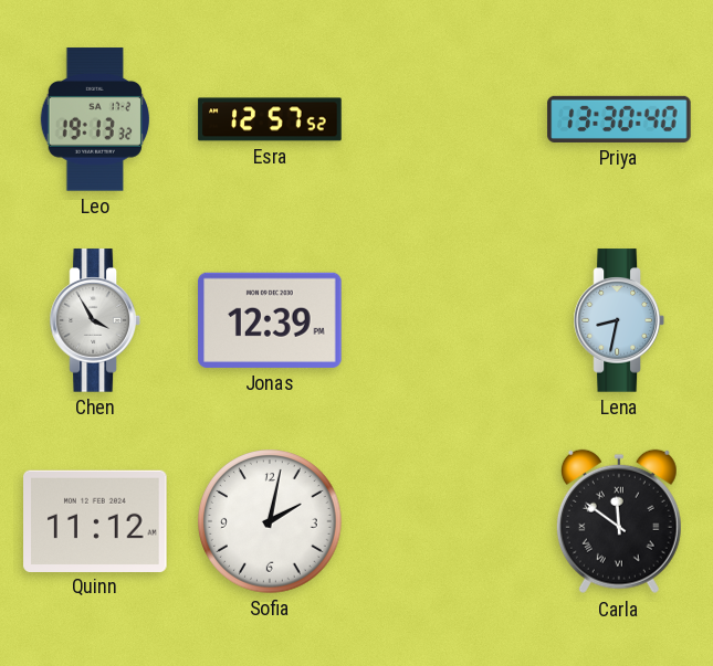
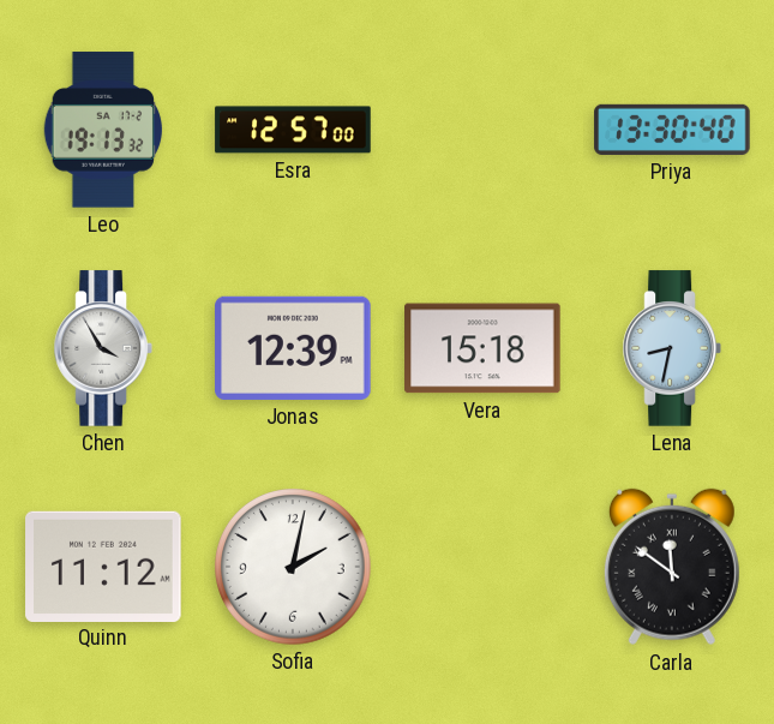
Esra: 12:57:52 -> 12:57:00 (293, 130)
Vera: none -> 15:18 (482, 348)
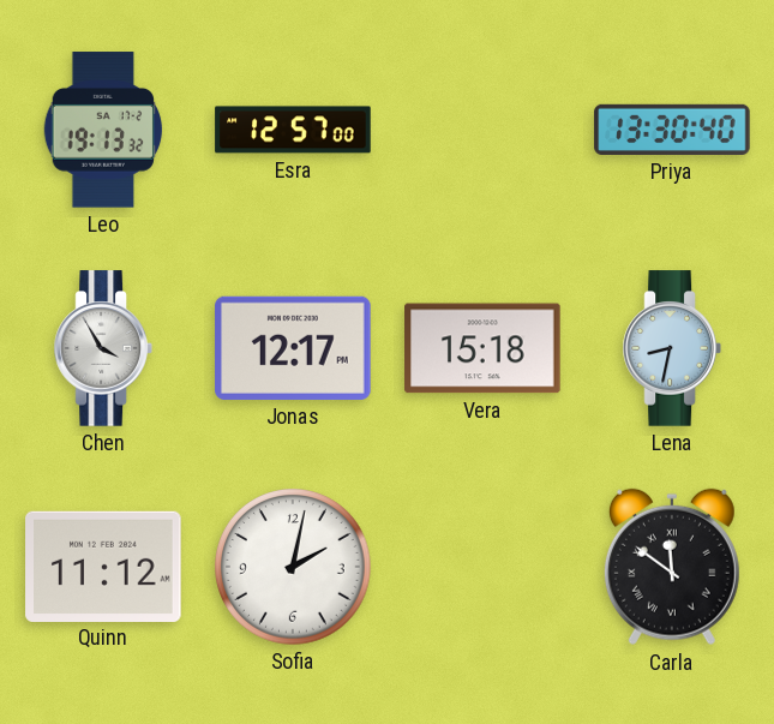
Jonas: 12:39 -> 12:17 (293, 348)
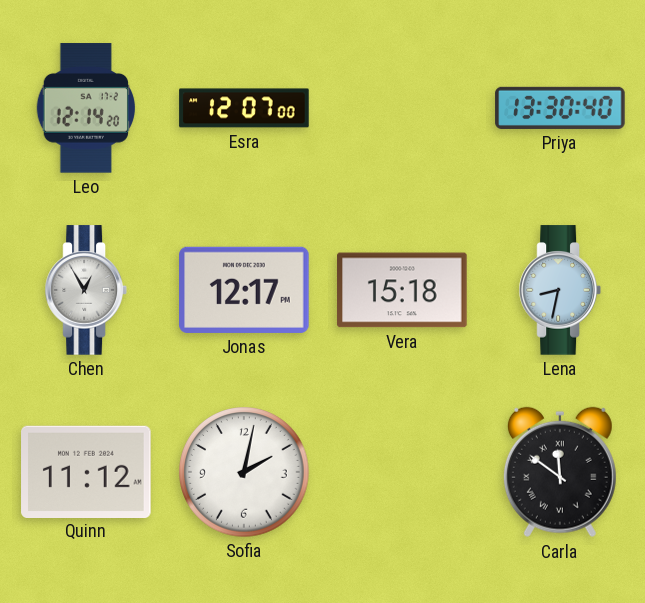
Leo: 19:13 -> 12:14 (85, 108)
Esra: 12:57 -> 12:07 (244, 108)
Chen: 3:55 -> 12:55 (86, 290)
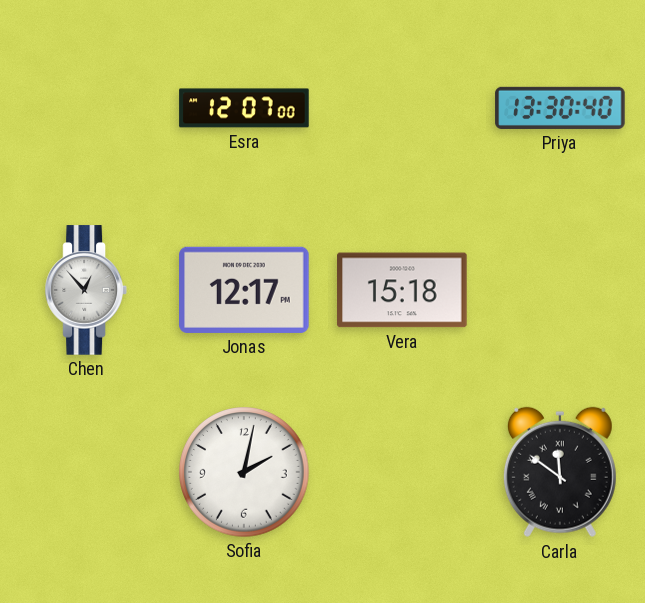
Leo: 12:14 -> none (85, 108)
Chen: 12:55 -> 12:53 (86, 290)
Lena: 8:32 -> none (560, 290)
Quinn: 11:12 -> none (86, 471)
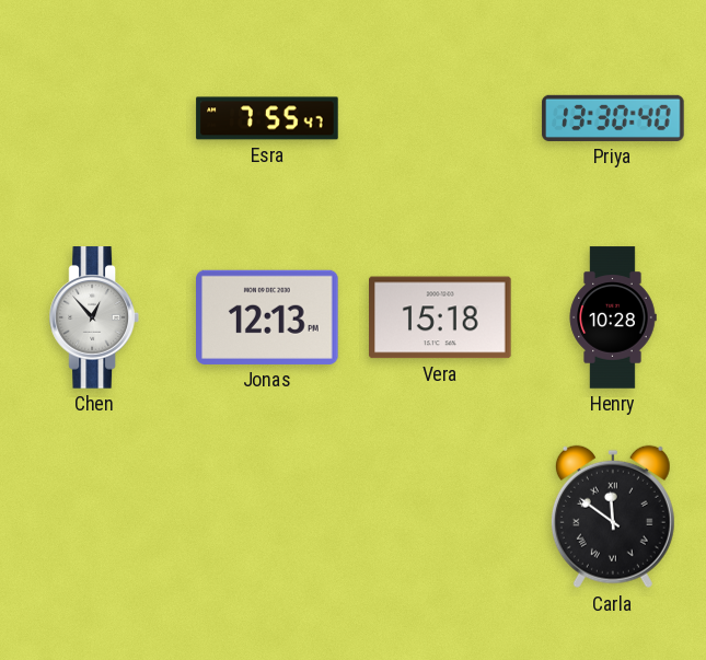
Esra: 12:07 -> 7:55 (267, 118)
Jonas: 12:17 -> 12:13 (267, 317)
Henry: none -> 10:28 (613, 317)
Sofia: 2:02 -> none (245, 473)
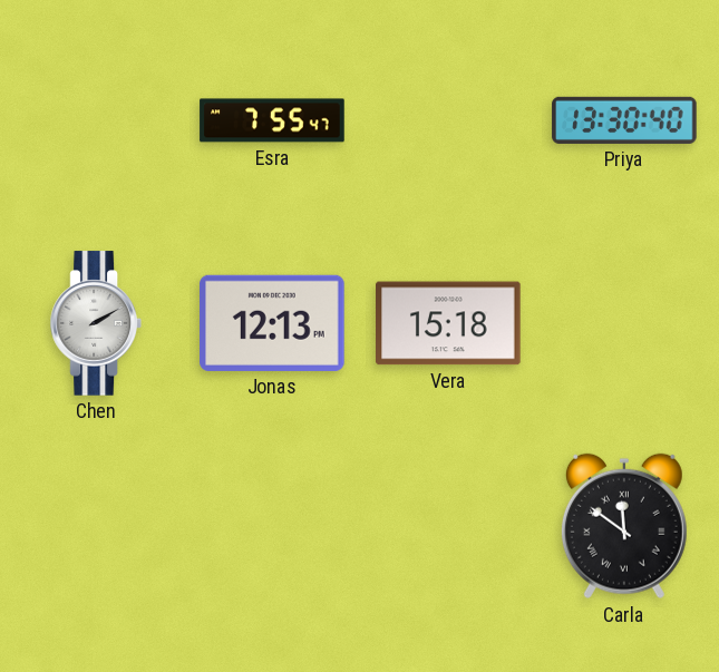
Chen: 12:53 -> 2:10 (96, 323)
Henry: 10:28 -> none (613, 317)
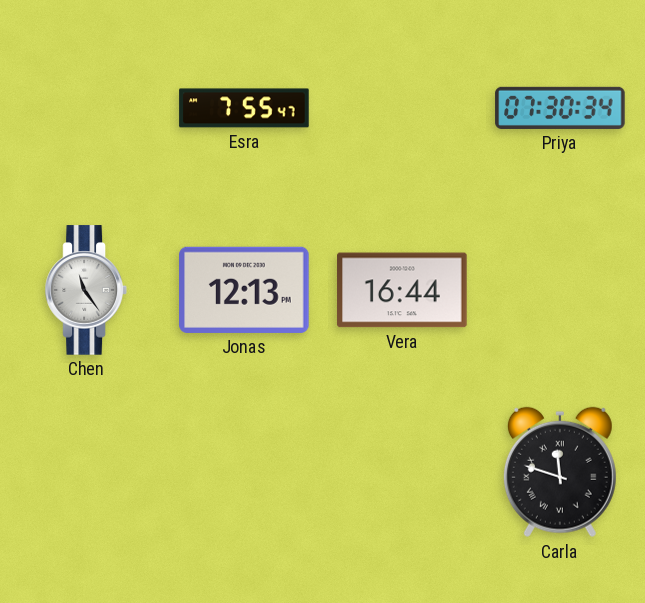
Priya: 13:30 -> 07:30 (560, 108)
Chen: 2:10 -> 11:24 (86, 290)
Vera: 15:18 -> 16:44 (402, 290)
Carla: 11:51 -> 11:48 (560, 472)
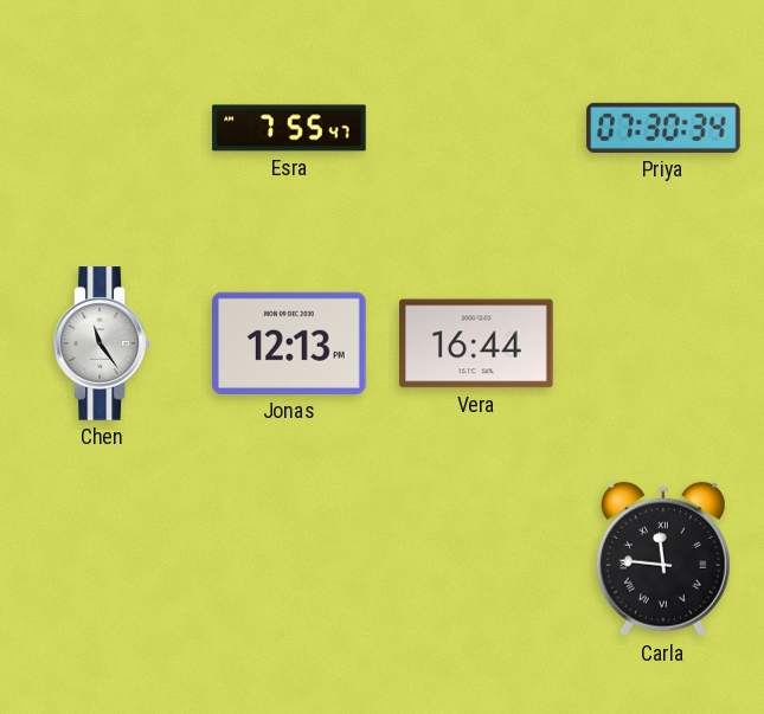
Carla: 11:48 -> 11:46 (663, 559)
